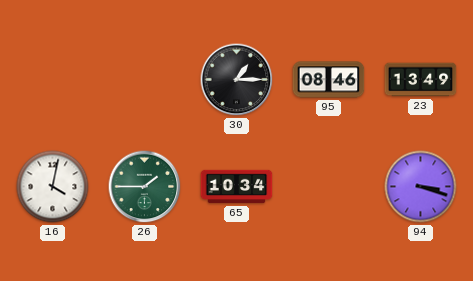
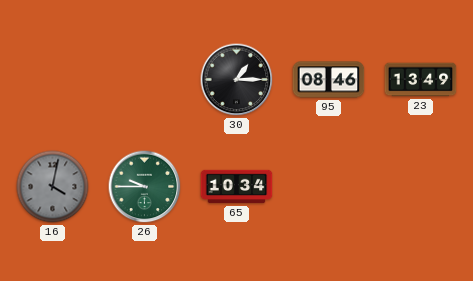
16 dial: white -> grey (53, 187)
26: 1:45 -> 9:45 (145, 187)
94: 3:18 -> none (421, 187)
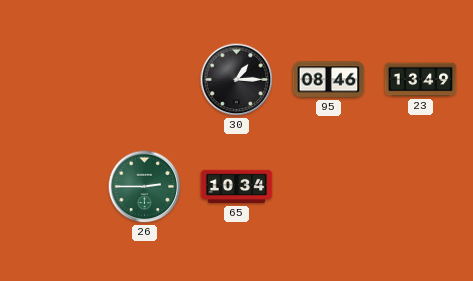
16: 4:02 -> none (53, 187)
26: 9:45 -> 2:45 (145, 187)
